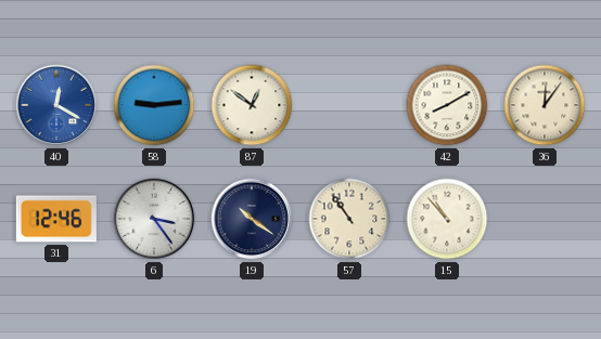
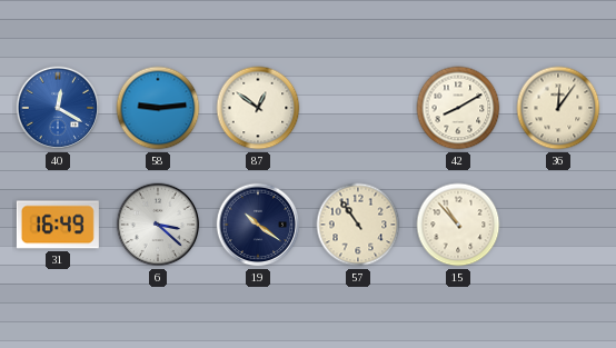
31: 12:46 -> 16:49 (58, 225)
6: 3:24 -> 3:22 (158, 225)
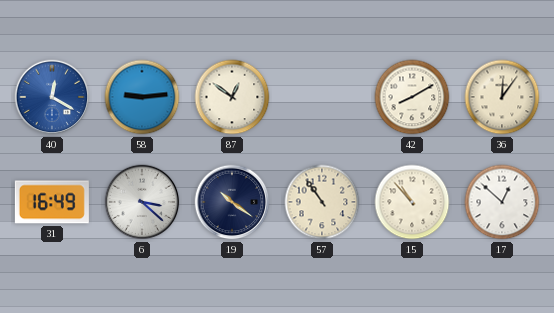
17: none -> 12:52 (502, 202)
